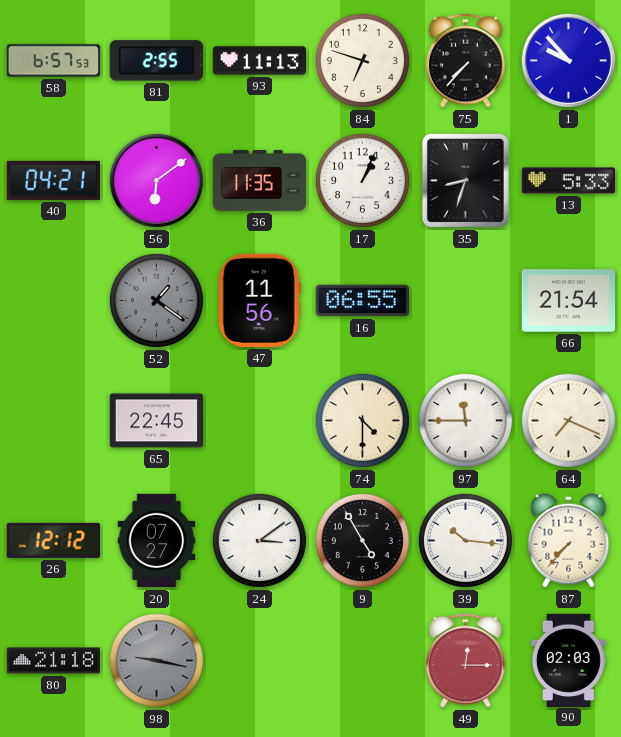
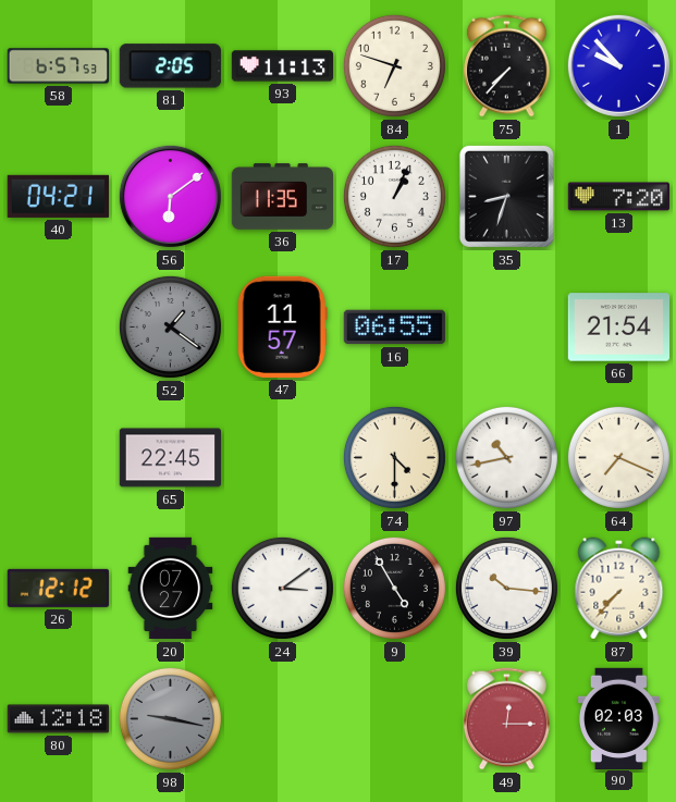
81: 2:55 -> 2:05 (170, 66)
13: 5:33 -> 7:20 (618, 197)
47: 11:56 -> 11:57 (282, 326)
97: 11:45 -> 10:43 (506, 457)
80: 21:18 -> 12:18 (58, 719)
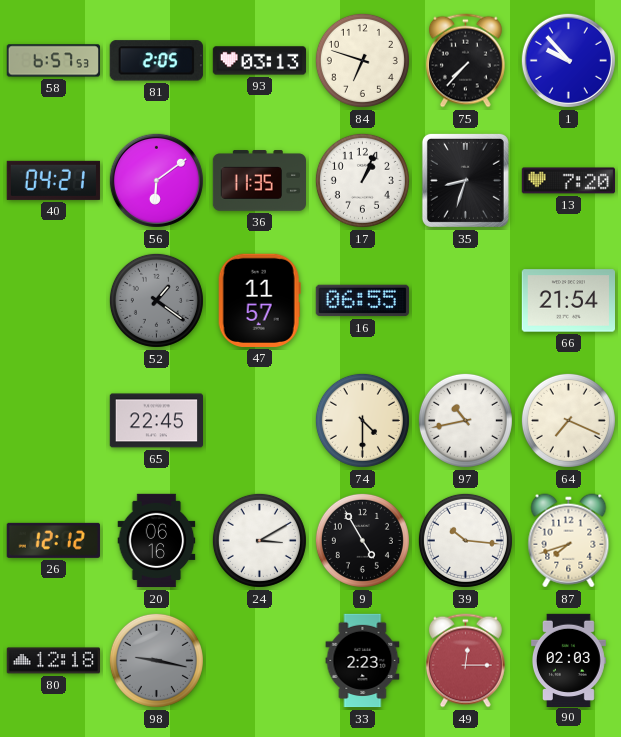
93: 11:13 -> 03:13 (260, 61)
20: 07:27 -> 06:16 (157, 541)
24: 3:09 -> 3:10 (259, 540)
87: 7:37 -> 7:42 (569, 541)
33: none -> 2:23 (363, 661)
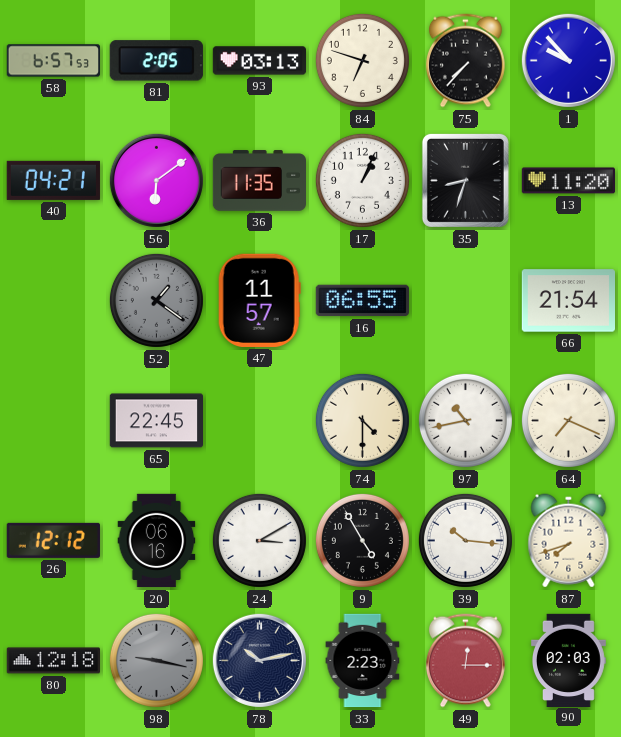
13: 7:20 -> 11:20 (568, 181)
78: none -> 10:13 (259, 660)
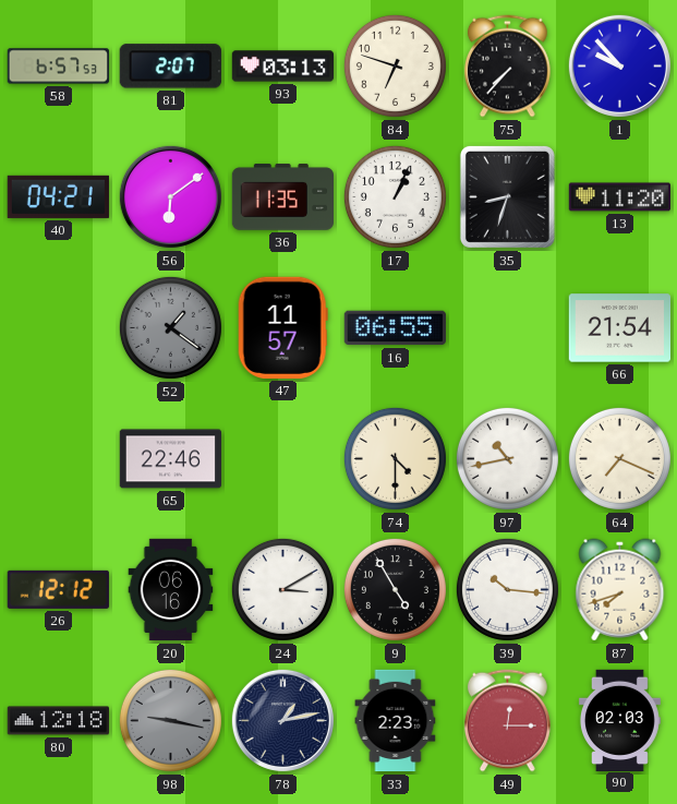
81: 2:05 -> 2:07 (170, 67)
65: 22:45 -> 22:46 (170, 459)
78: 10:13 -> 1:13 (282, 720)
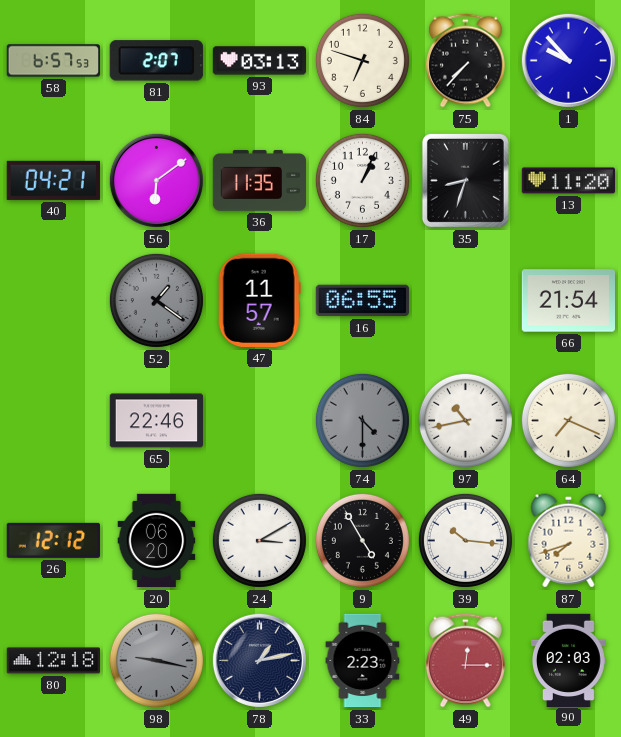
74 dial: cream -> grey (362, 420)
20: 06:16 -> 06:20 (157, 541)
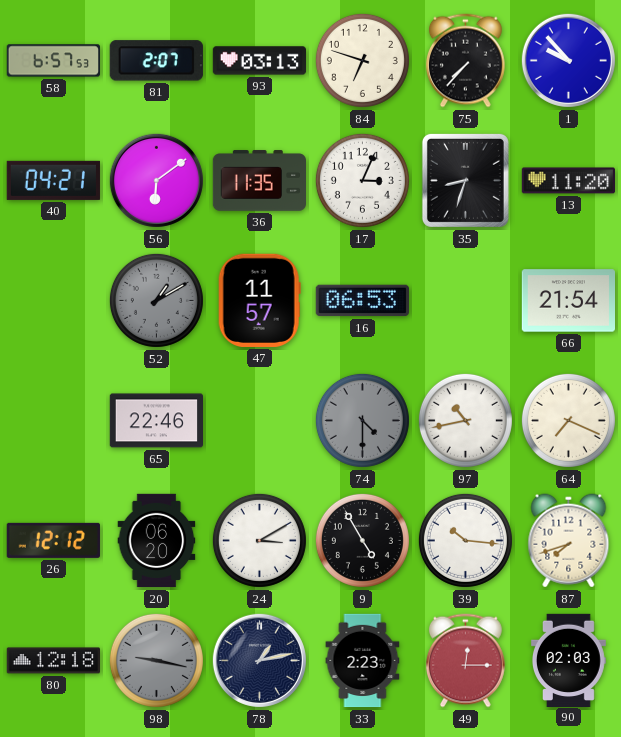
17: 1:04 -> 3:04 (362, 180)
52: 1:21 -> 1:10 (156, 300)
16: 06:55 -> 06:53 (362, 301)
